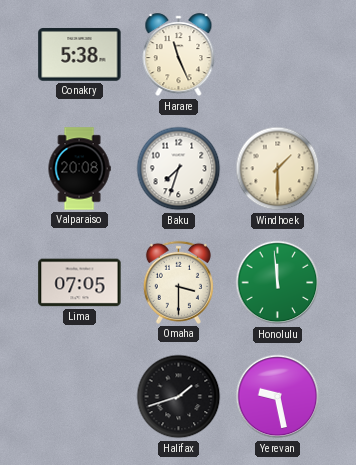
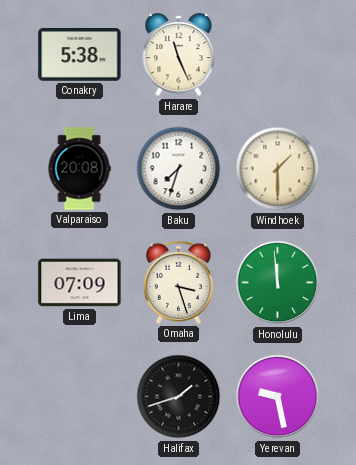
Lima: 07:05 -> 07:09 (80, 283)
Omaha: 3:30 -> 3:27 (178, 282)
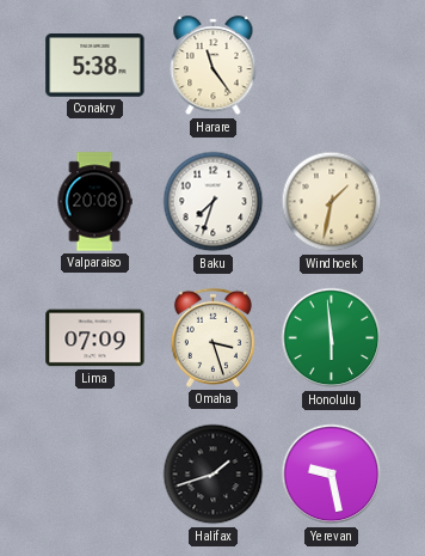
Harare: 11:26 -> 11:24 (214, 66)
Windhoek: 1:30 -> 1:32 (332, 202)
Honolulu: 11:59 -> 5:59 (332, 338)
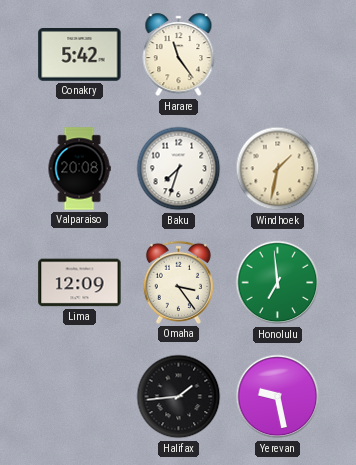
Conakry: 5:38 -> 5:42 (80, 55)
Lima: 07:09 -> 12:09 (80, 283)
Omaha: 3:27 -> 3:24 (178, 282)
Honolulu: 5:59 -> 6:59 (278, 283)
Halifax: 1:42 -> 1:44 (179, 397)
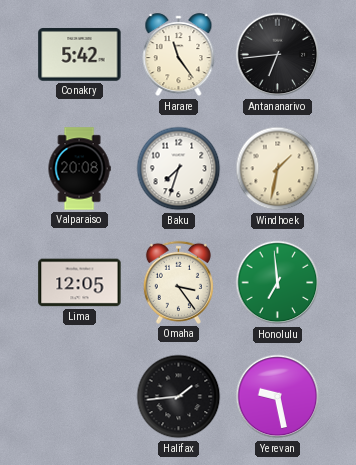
Antananarivo: none -> 6:44 (278, 55)
Lima: 12:09 -> 12:05 (80, 283)
